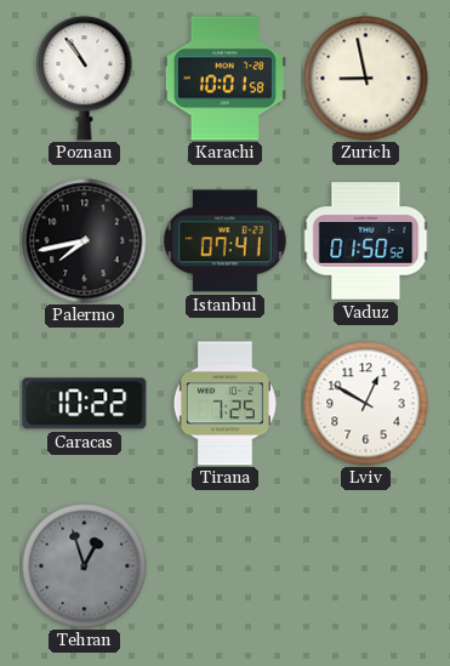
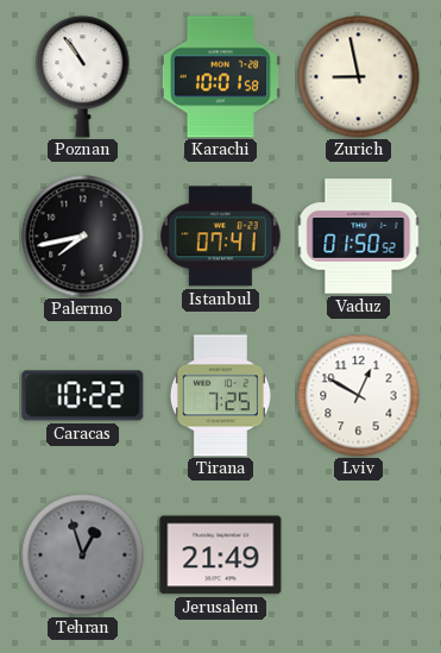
Jerusalem: none -> 21:49 (221, 555)
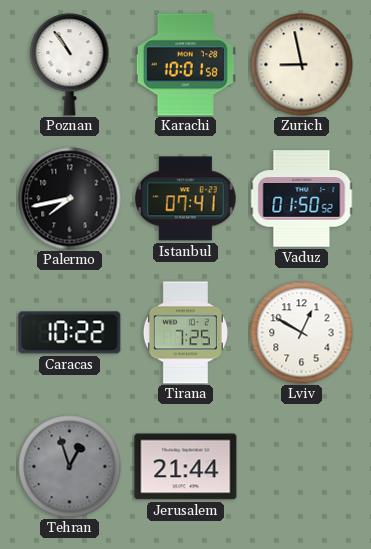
Jerusalem: 21:49 -> 21:44 (186, 467)
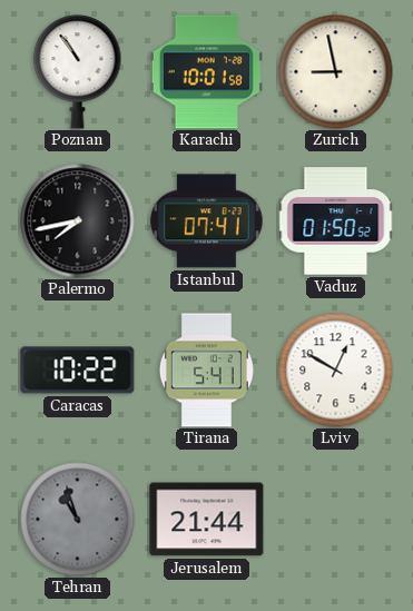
Tirana: 7:25 -> 5:41 (206, 371)
Tehran: 12:57 -> 10:57 (78, 520)
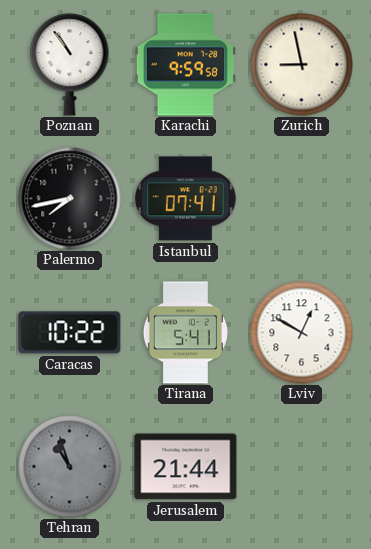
Karachi: 10:01 -> 9:59 (185, 65)
Vaduz: 01:50 -> none (336, 221)
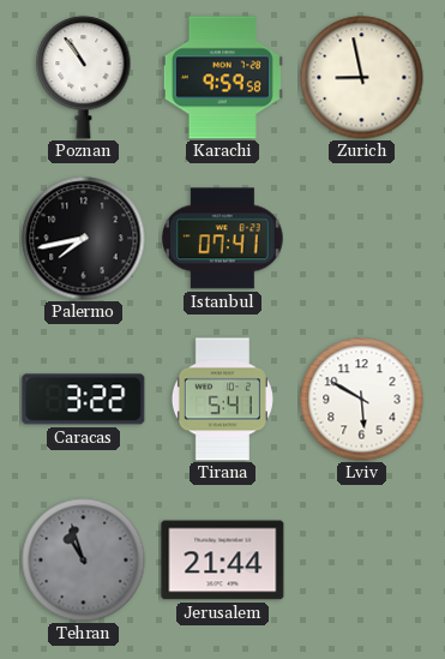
Caracas: 10:22 -> 3:22 (84, 400)
Lviv: 12:50 -> 5:50 (362, 400)
